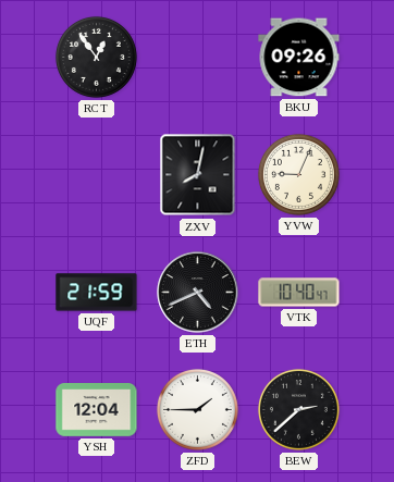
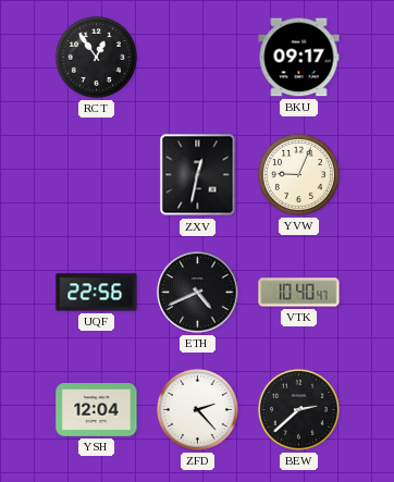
BKU: 09:26 -> 09:17 (299, 58)
ZXV: 8:02 -> 12:32 (198, 175)
UQF: 21:59 -> 22:56 (97, 293)
ZFD: 1:45 -> 2:23 (197, 409)
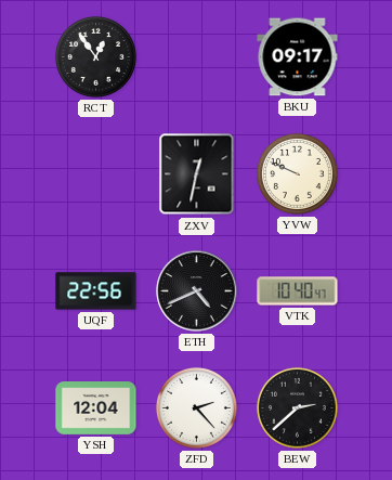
YVW: 9:04 -> 9:49 (297, 173)
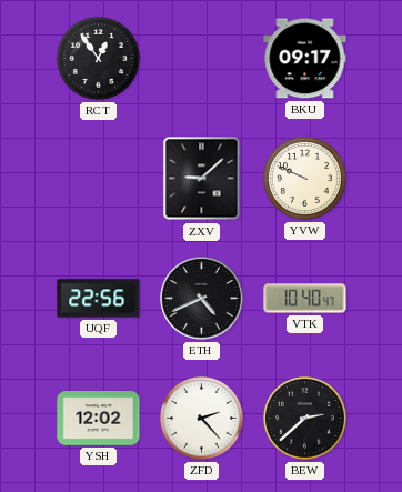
ZXV: 12:32 -> 9:08 (202, 179)
YSH: 12:04 -> 12:02 (99, 419)
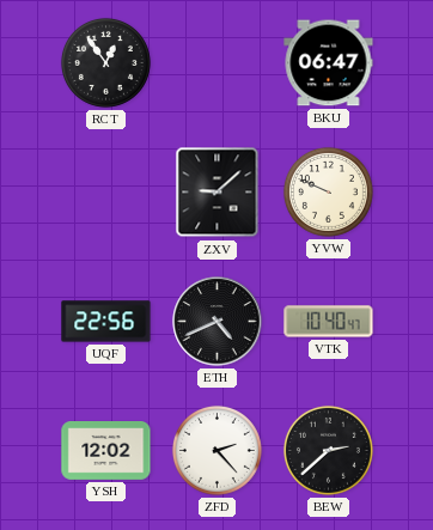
BKU: 09:17 -> 06:47 (329, 63)
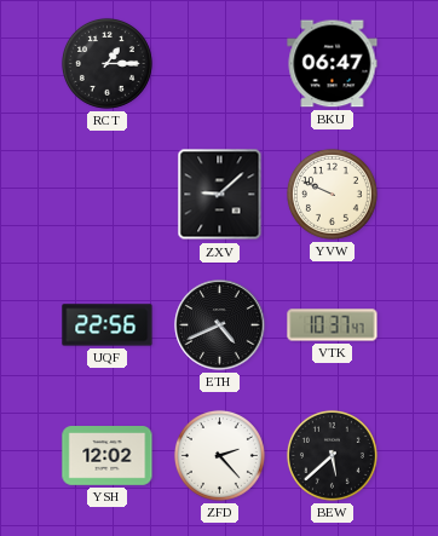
RCT: 12:54 -> 1:15 (106, 63)
VTK: 10:40 -> 10:37 (333, 325)
BEW: 2:38 -> 5:38 (332, 455)
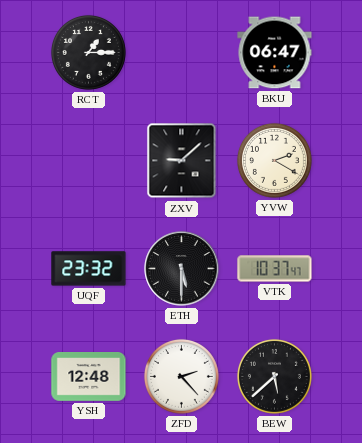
YVW: 9:49 -> 2:20 (274, 160)
UQF: 22:56 -> 23:32 (89, 269)
ETH: 4:41 -> 5:30 (182, 269)
YSH: 12:02 -> 12:48 (89, 377)
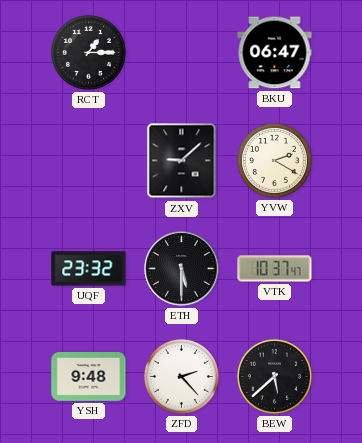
YSH: 12:48 -> 9:48 (89, 377)
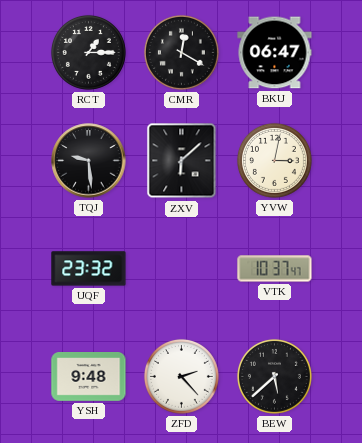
CMR: none -> 12:20 (181, 52)
TQJ: none -> 9:29 (89, 161)
ZXV: 9:08 -> 6:08 (182, 161)
YVW: 2:20 -> 3:02 (274, 160)
ETH: 5:30 -> none (182, 269)
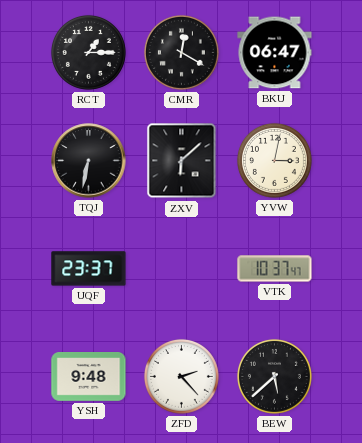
TQJ: 9:29 -> 6:32 (89, 161)
UQF: 23:32 -> 23:37 (89, 269)
